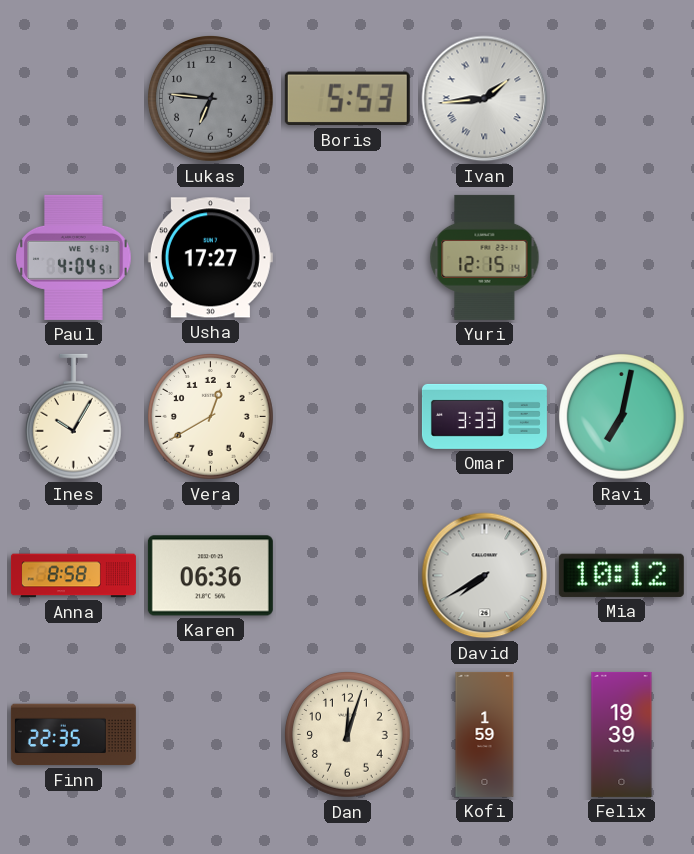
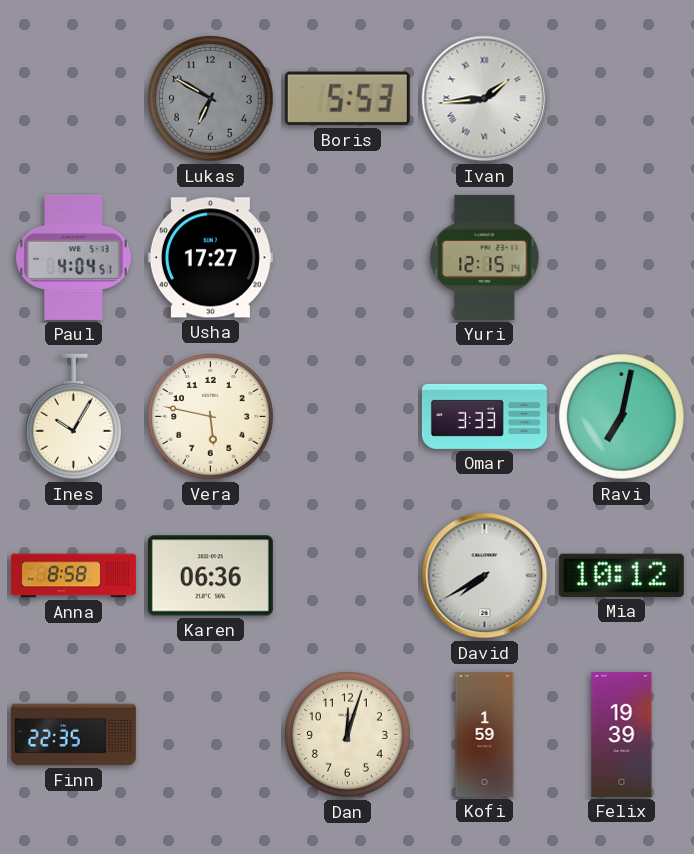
Lukas: 6:46 -> 6:50 (211, 99)
Vera: 12:40 -> 5:47 (211, 417)
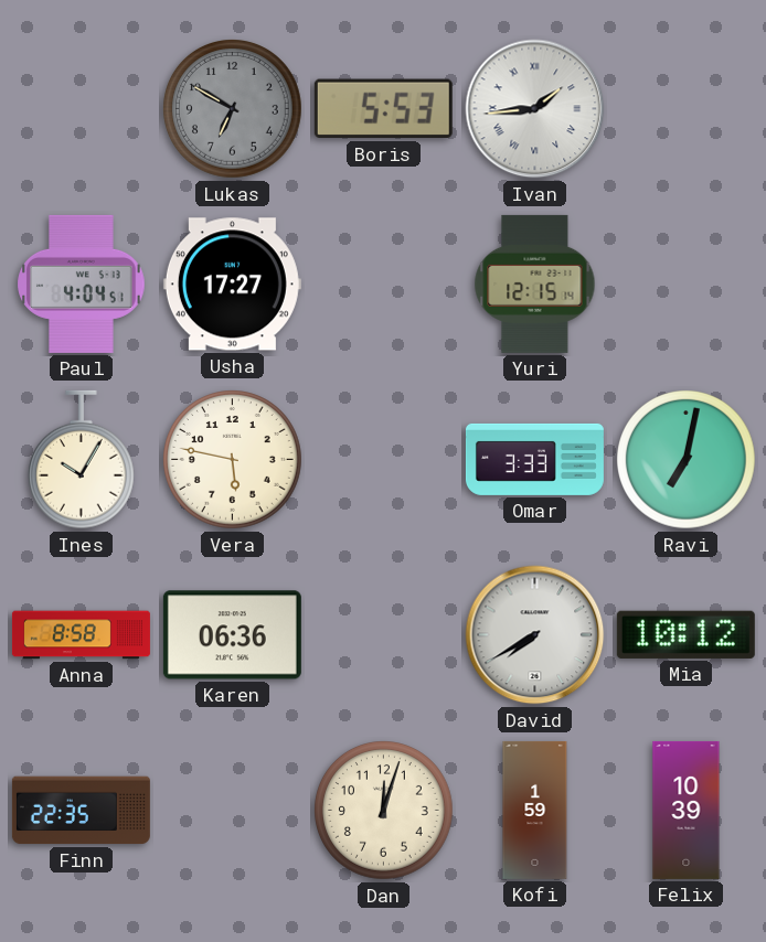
Felix: 19:39 -> 10:39 (687, 810)
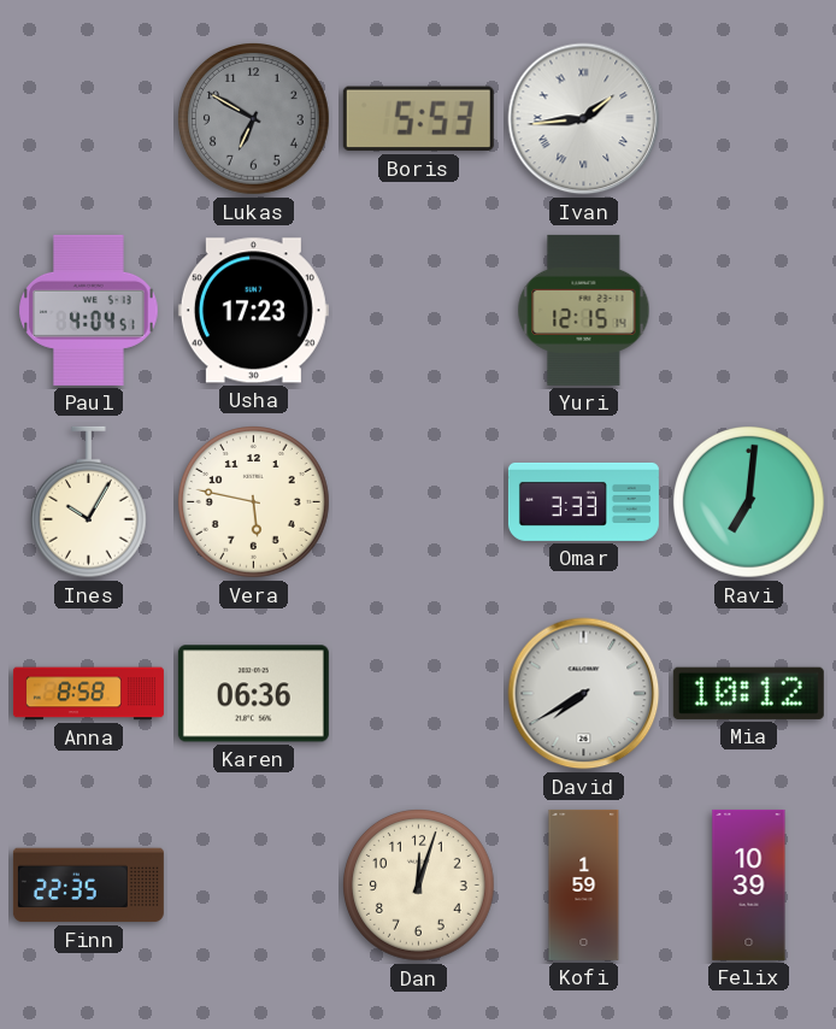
Usha: 17:27 -> 17:23 (253, 311)
Ravi: 7:02 -> 7:01 (749, 502)
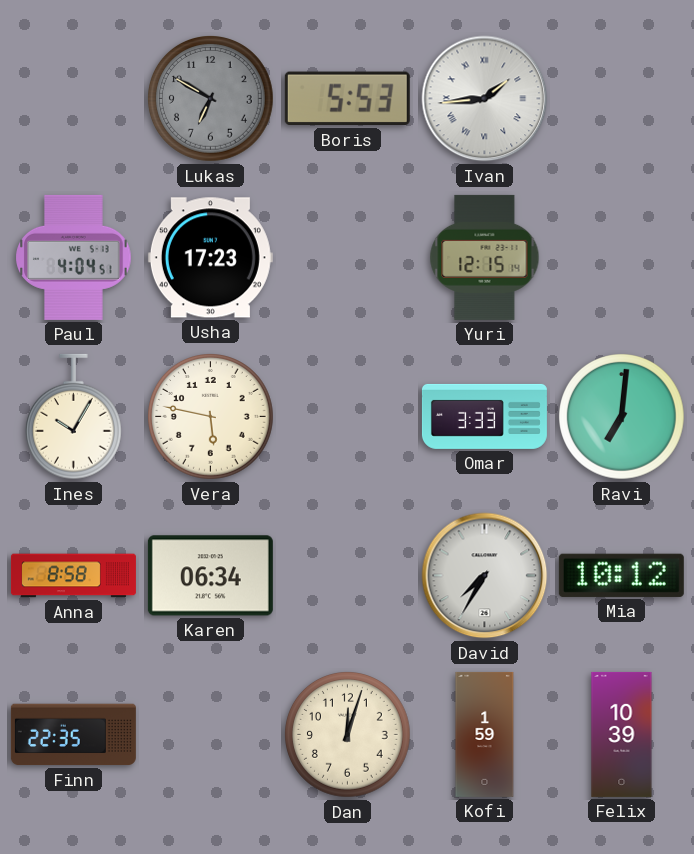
Karen: 06:36 -> 06:34 (210, 576)
David: 7:40 -> 7:35 (485, 576)
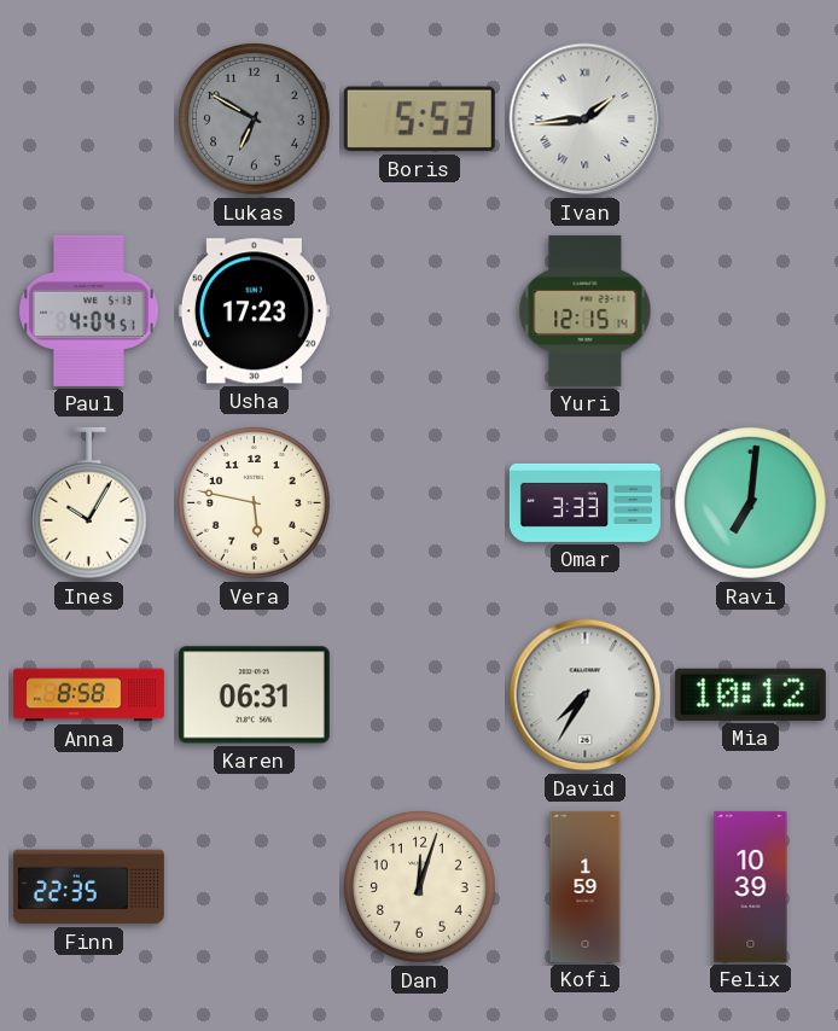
Karen: 06:34 -> 06:31 (254, 695)
